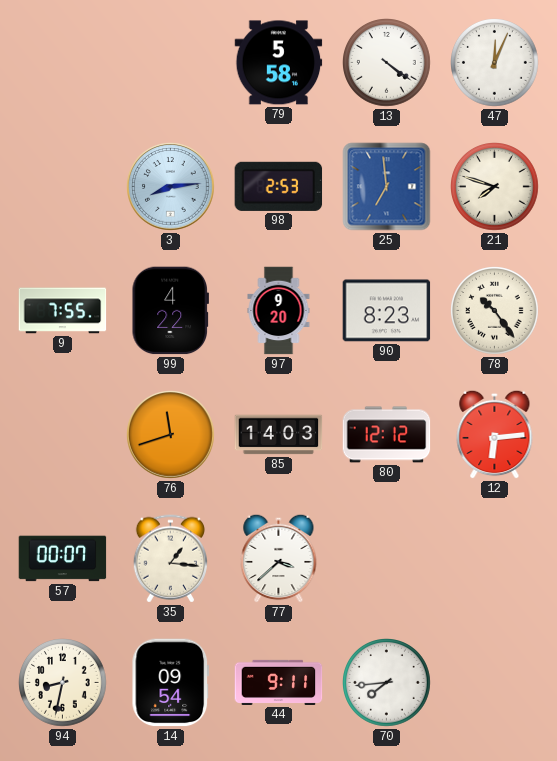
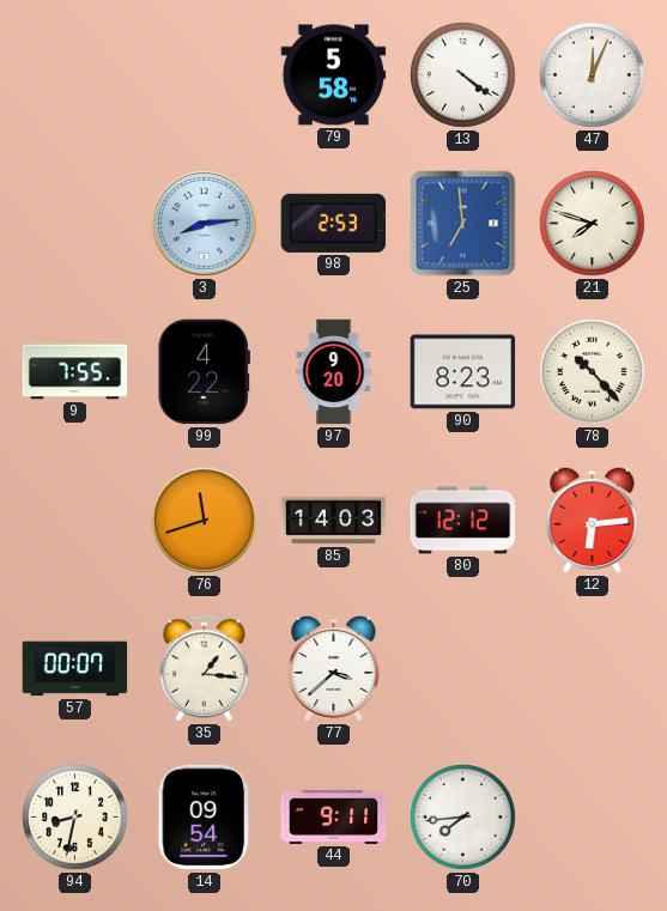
78: 10:24 -> 10:23 (593, 372)
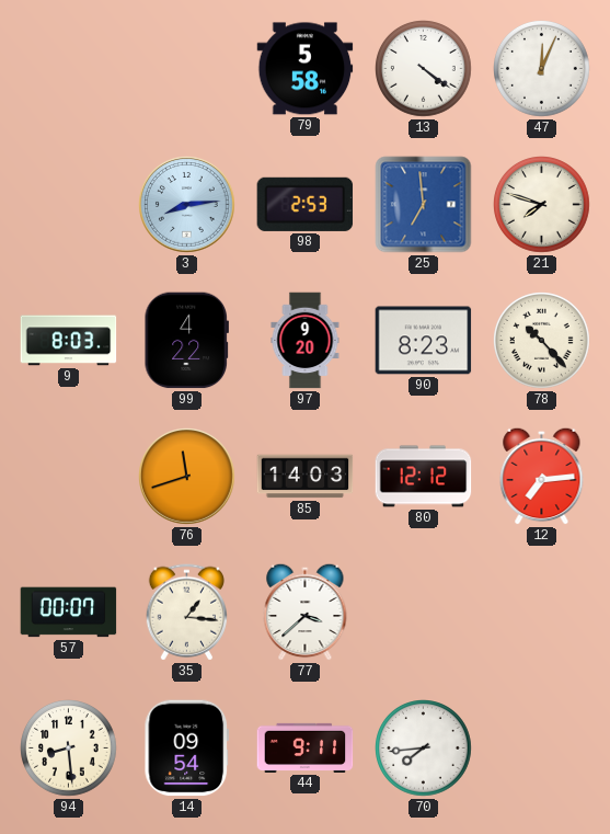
9: 7:55 -> 8:03 (69, 341)
12: 6:14 -> 7:14 (542, 476)
94: 8:32 -> 8:29 (69, 749)
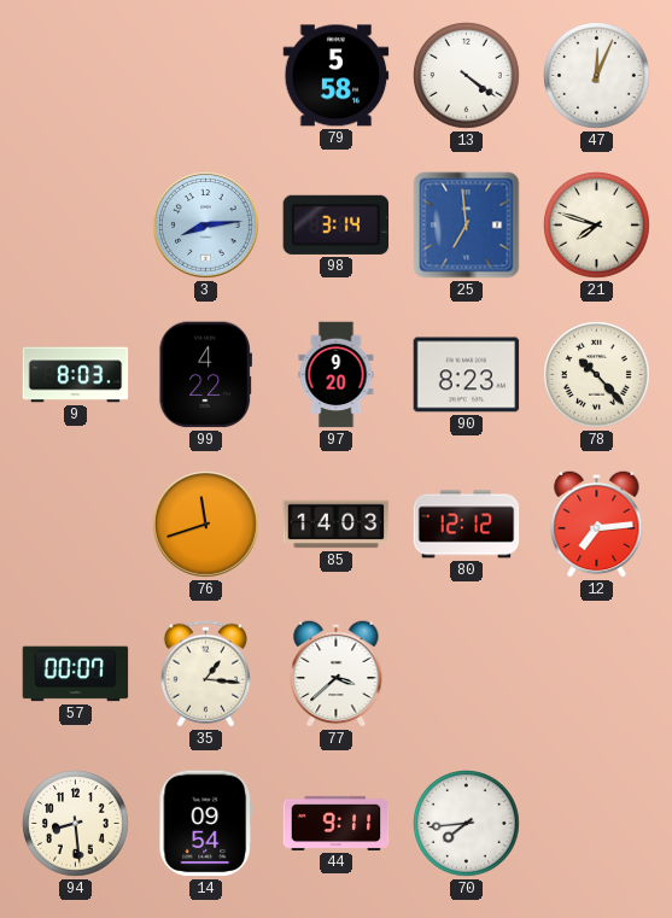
98: 2:53 -> 3:14 (337, 224)
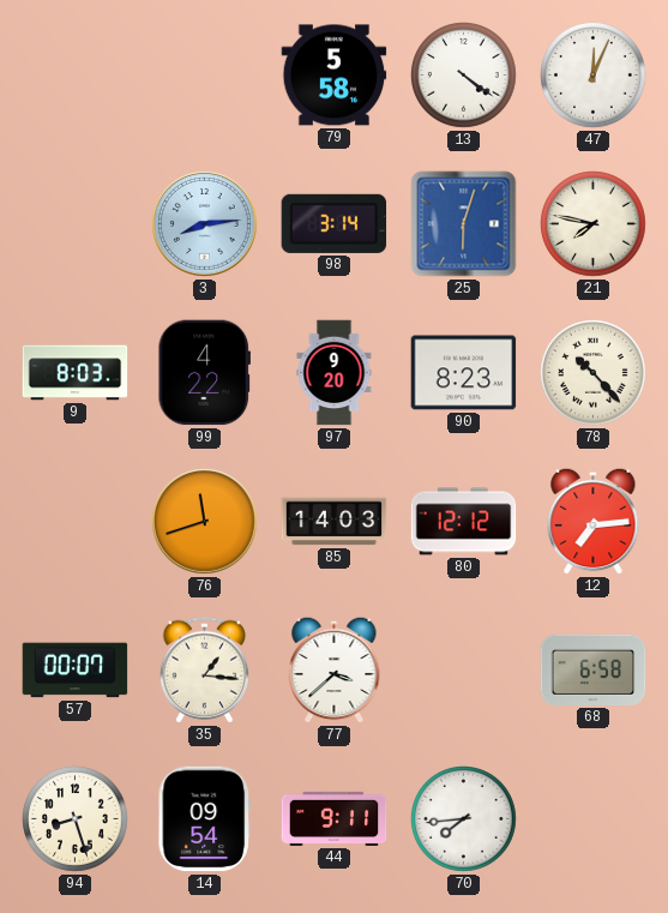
25: 6:59 -> 6:03 (464, 224)
21: 7:48 -> 7:47 (594, 224)
68: none -> 6:58 (594, 669)
94: 8:29 -> 8:27 (76, 819)
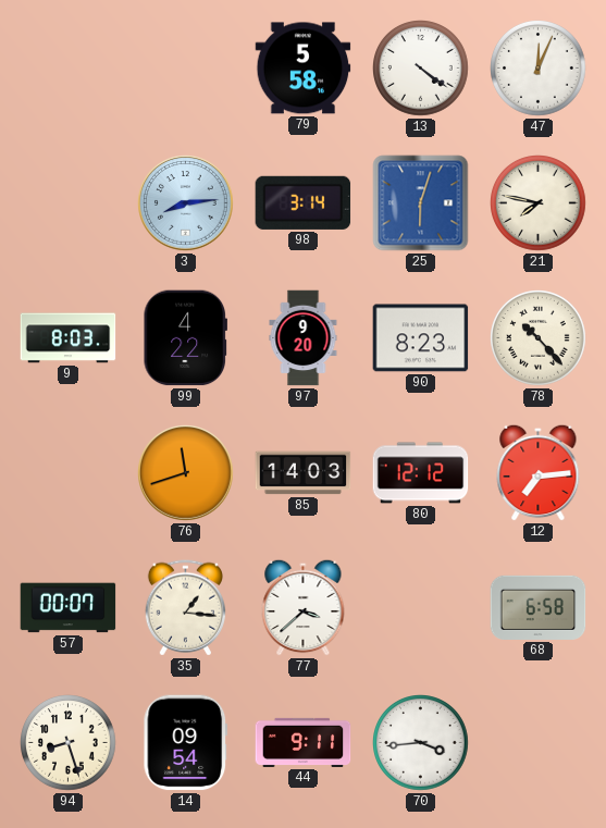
70: 7:44 -> 3:44 (421, 743)
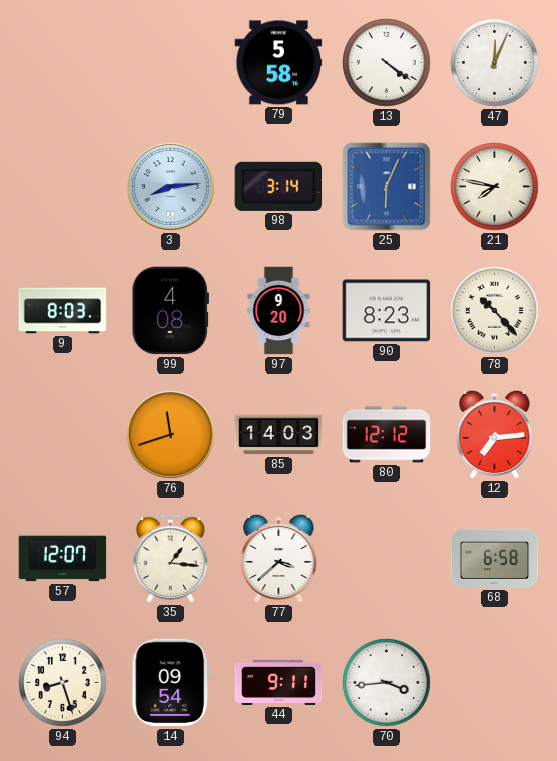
25: 6:03 -> 6:04 (387, 187)
99: 4:22 -> 4:08 (170, 311)
57: 00:07 -> 12:07 (63, 559)
